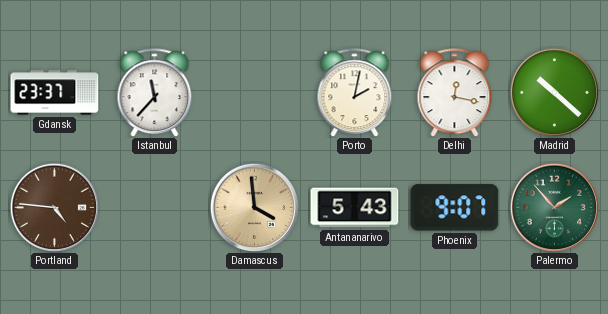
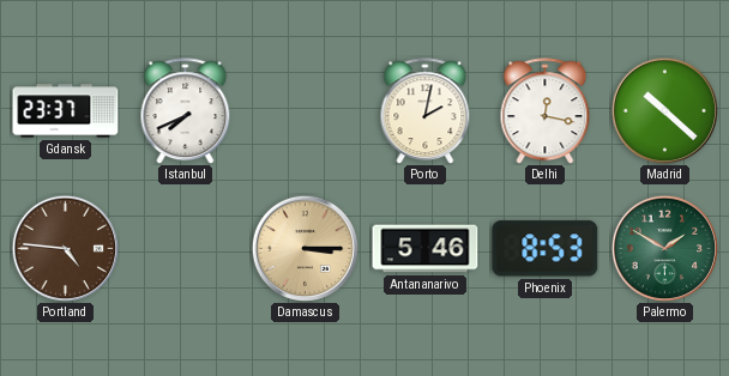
Istanbul: 11:37 -> 7:41 (186, 111)
Damascus: 3:59 -> 3:15 (305, 248)
Antananarivo: 5:43 -> 5:46 (426, 249)
Phoenix: 9:07 -> 8:53 (546, 249)
Palermo: 1:53 -> 1:50 (664, 248)
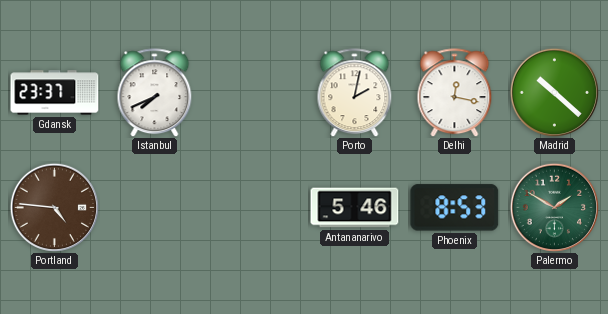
Damascus: 3:15 -> none (305, 248)
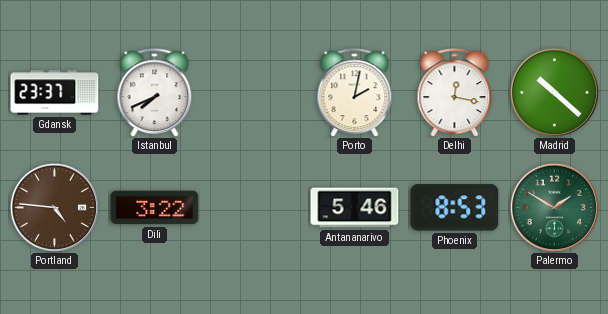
Dili: none -> 3:22 (155, 208)
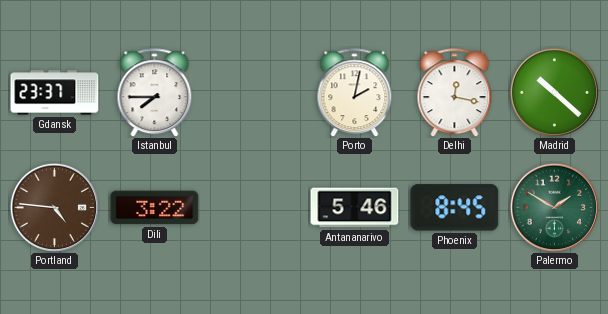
Istanbul: 7:41 -> 7:45 (155, 93)
Phoenix: 8:53 -> 8:45 (455, 208)
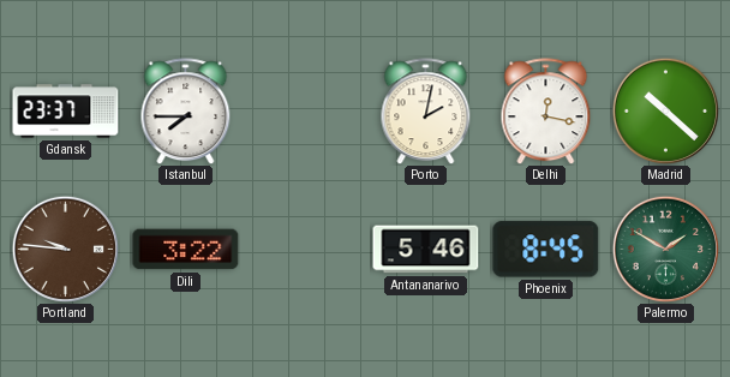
Portland: 4:46 -> 9:46 (65, 249)
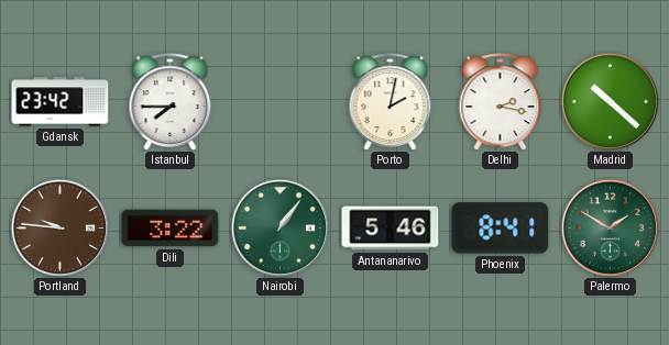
Gdansk: 23:37 -> 23:42 (61, 102)
Delhi: 12:17 -> 2:17 (501, 102)
Nairobi: none -> 1:06 (279, 227)
Phoenix: 8:45 -> 8:41 (501, 229)
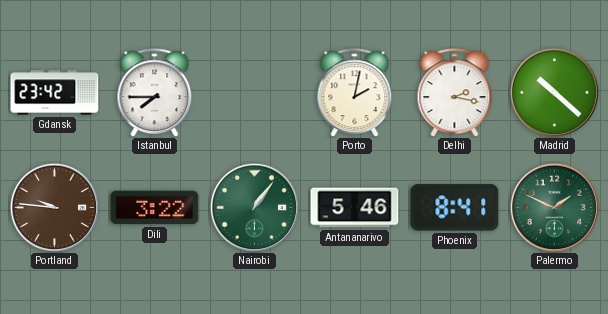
Palermo: 1:50 -> 1:49 (554, 207)
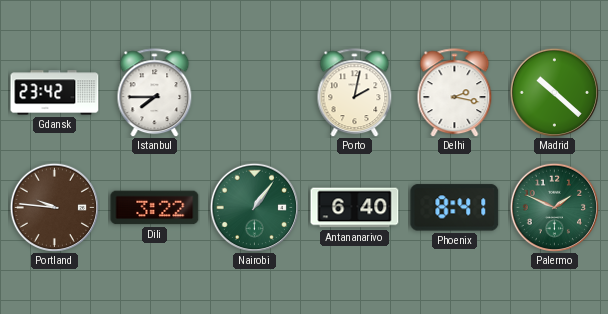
Antananarivo: 5:46 -> 6:40 (355, 208)
